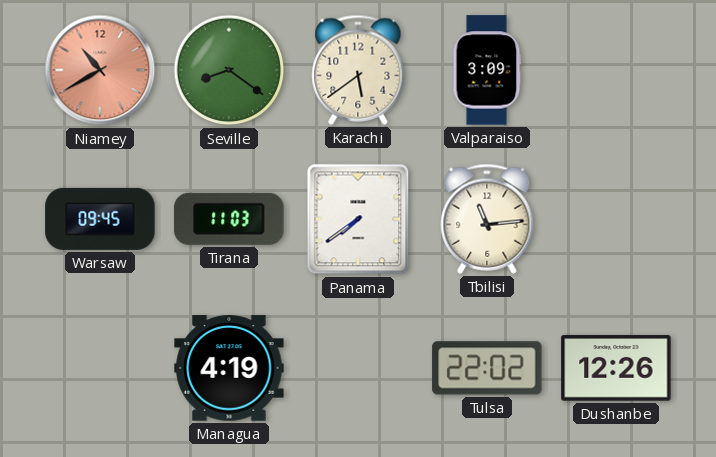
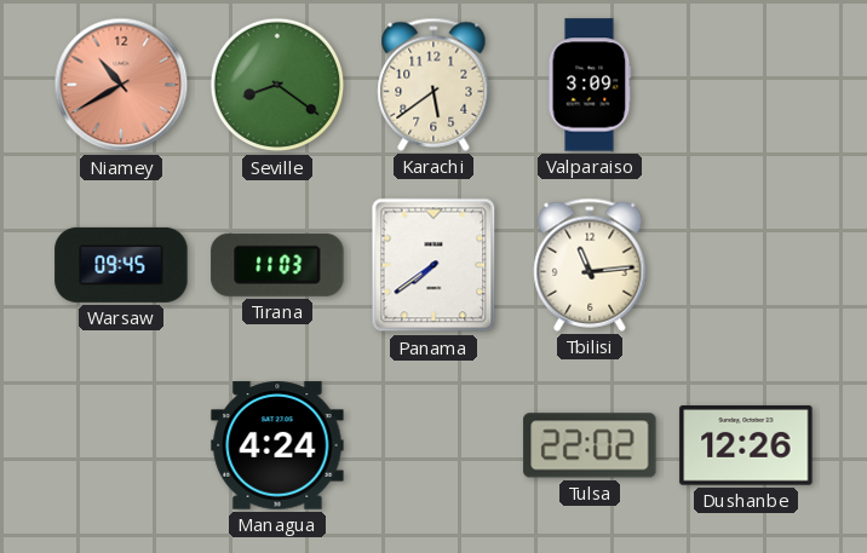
Managua: 4:19 -> 4:24 (277, 445)
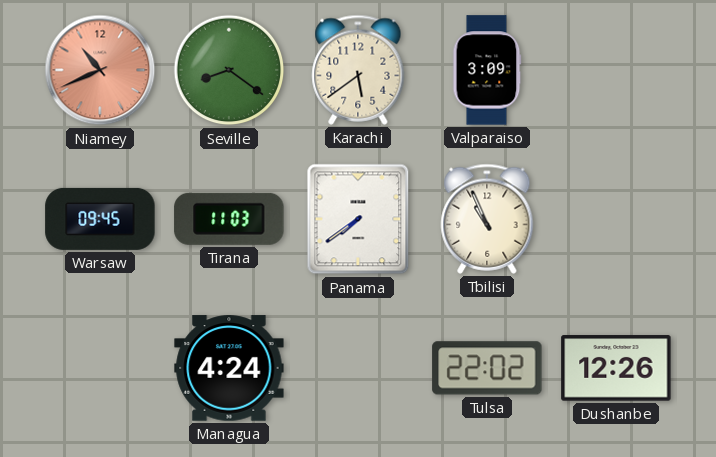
Niamey: 10:40 -> 10:41 (100, 70)
Tbilisi: 11:14 -> 10:56 (487, 219)
